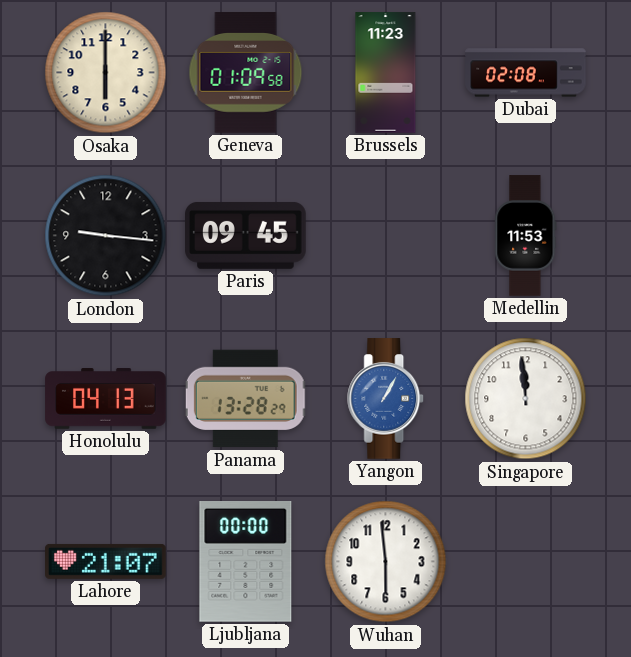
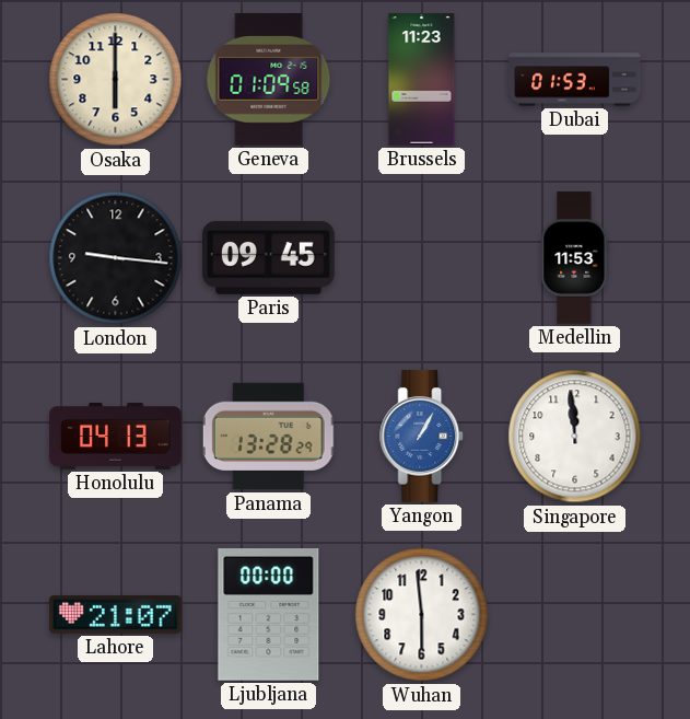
Dubai: 02:08 -> 01:53 (575, 80)
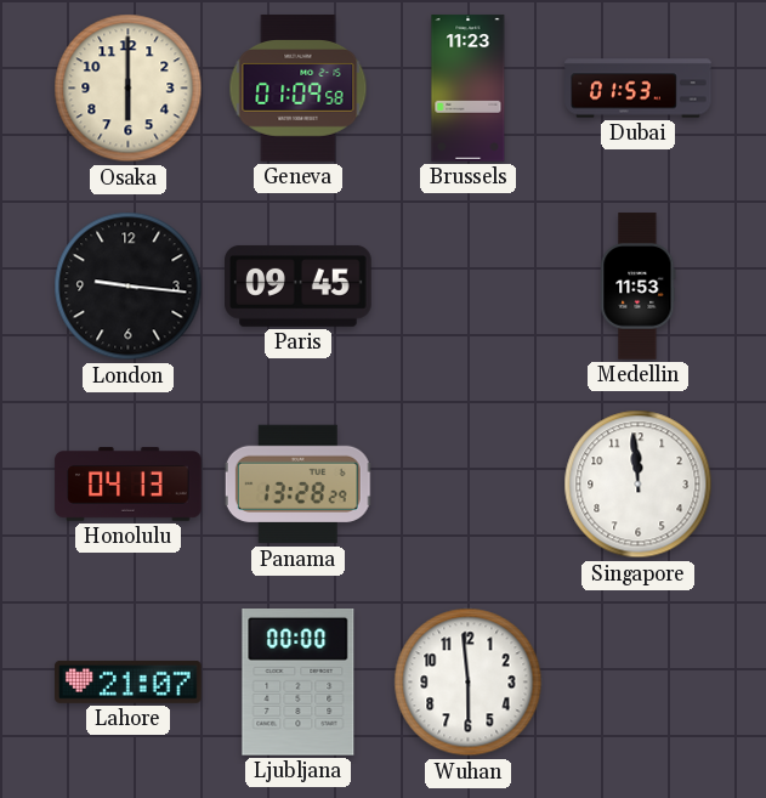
Yangon: 1:05 -> none (422, 437)
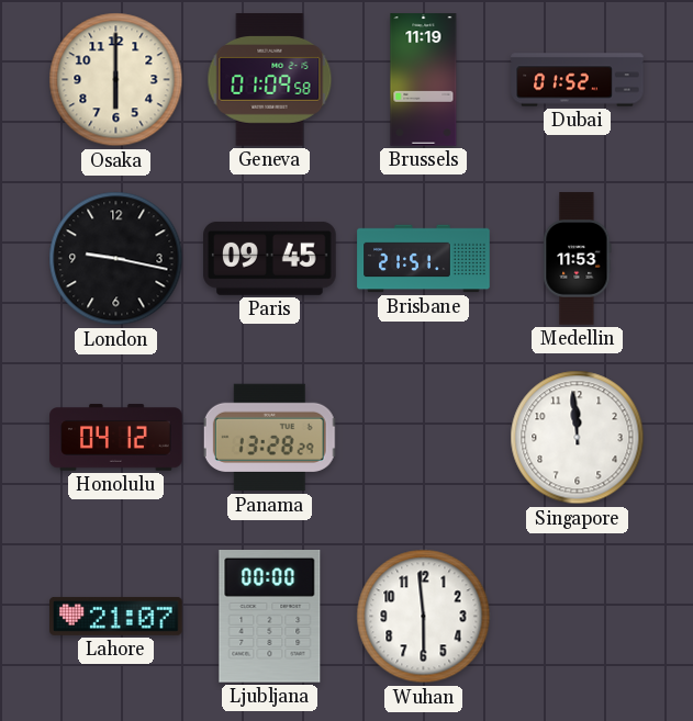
Brussels: 11:23 -> 11:19 (424, 80)
Dubai: 01:53 -> 01:52 (578, 80)
London: 9:16 -> 9:17 (116, 259)
Brisbane: none -> 21:51 (424, 259)
Honolulu: 04:13 -> 04:12 (116, 438)
